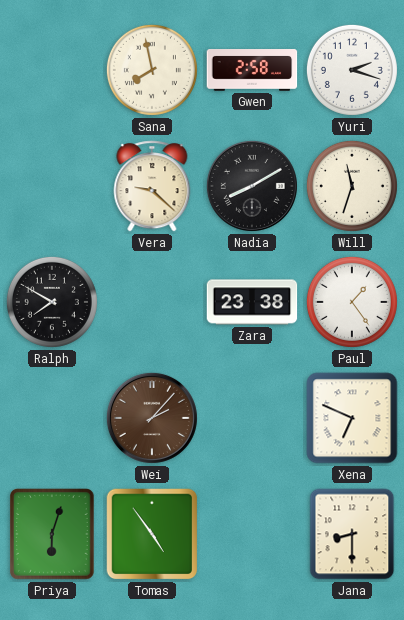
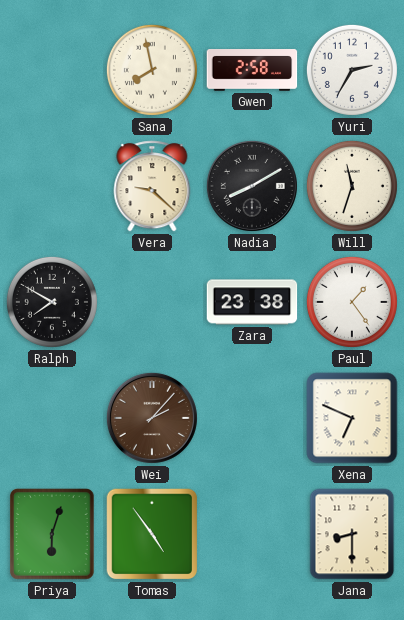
Yuri: 2:18 -> 2:35 (352, 70)
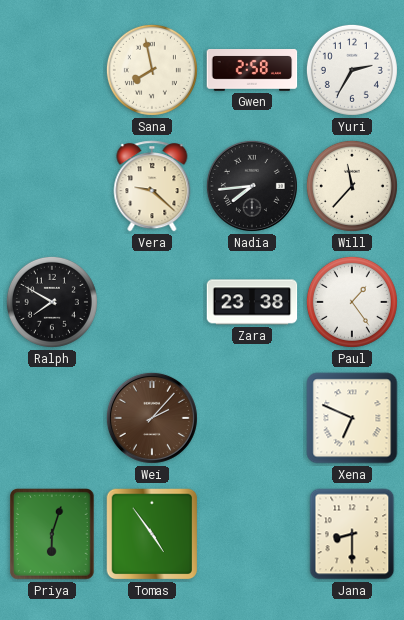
Nadia: 8:10 -> 7:44 (252, 186)
Will: 11:33 -> 11:37 (352, 186)
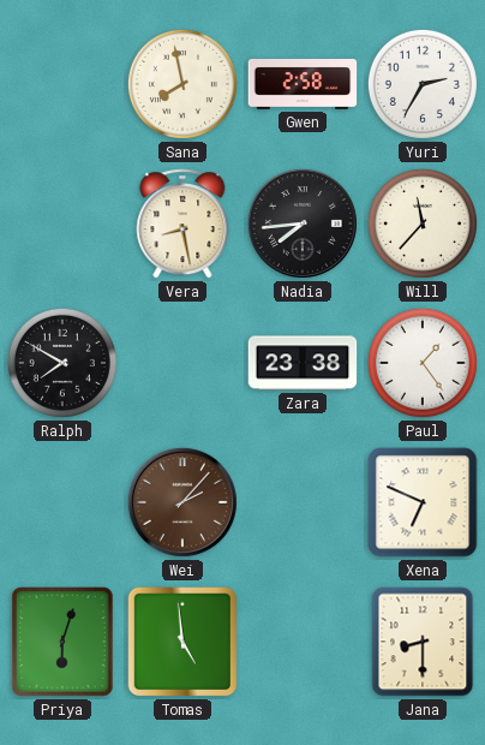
Vera: 9:22 -> 8:28 (182, 223)
Tomas: 4:54 -> 4:59 (182, 642)
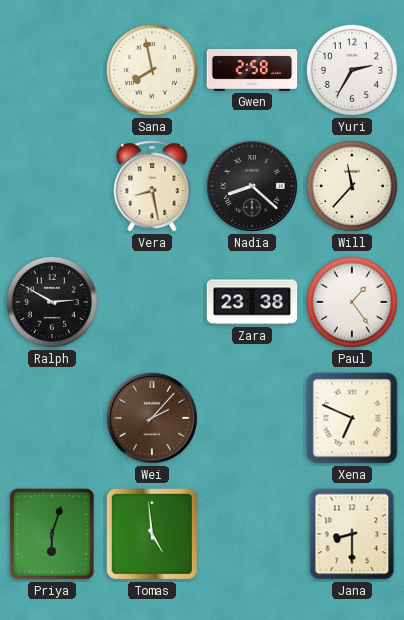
Nadia: 7:44 -> 8:22 (252, 186)
Ralph: 7:50 -> 2:50 (52, 302)
